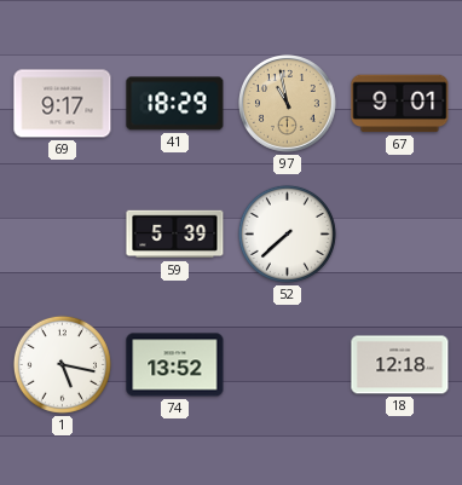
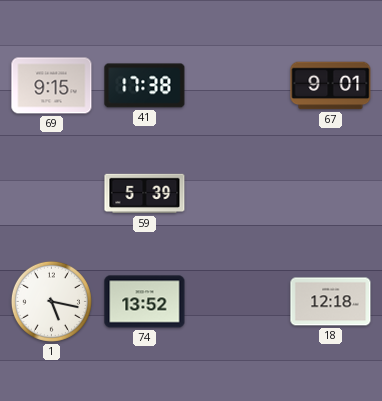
69: 9:17 -> 9:15 (52, 86)
41: 18:29 -> 17:38 (145, 86)
97: 10:58 -> none (288, 104)
52: 7:38 -> none (287, 233)
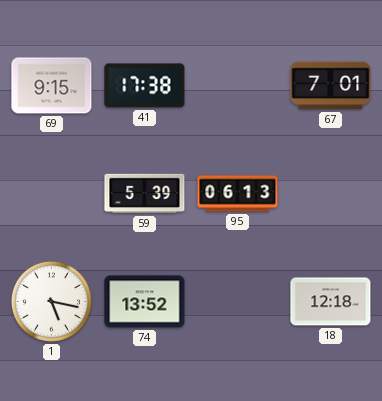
67: 9:01 -> 7:01 (331, 86)
95: none -> 06:13 (238, 194)
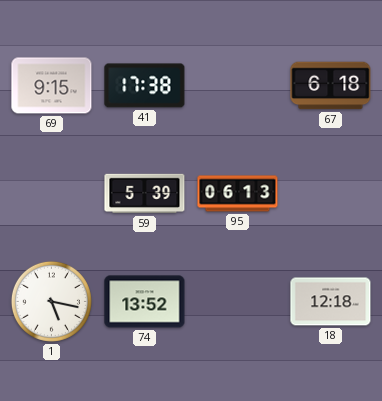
67: 7:01 -> 6:18 (331, 86)
